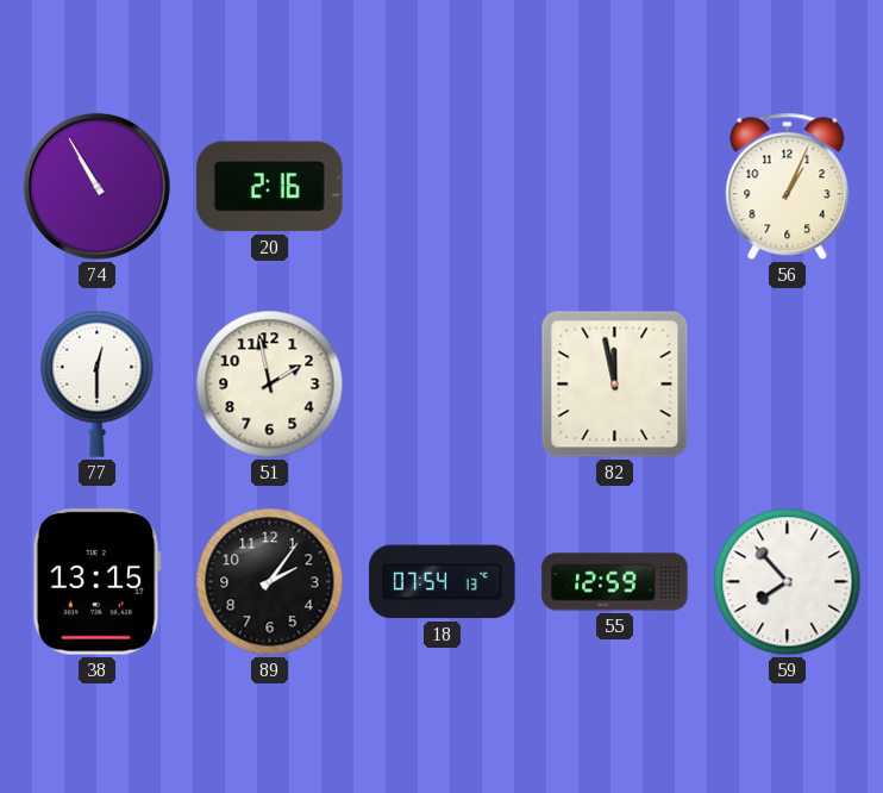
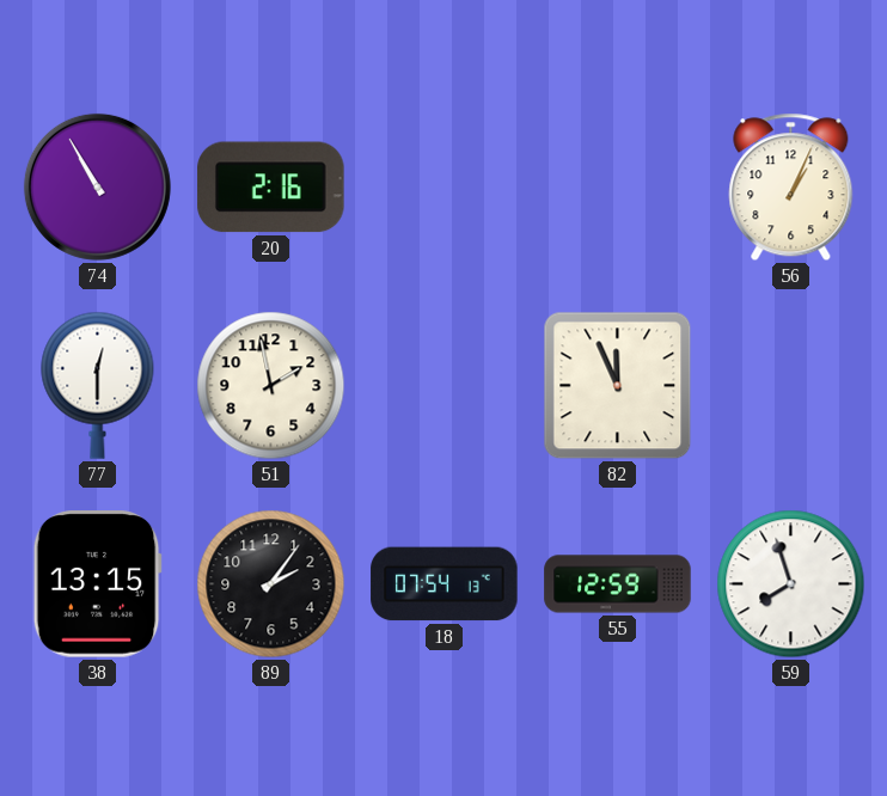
82: 11:58 -> 11:56 (618, 386)
59: 7:53 -> 7:57 (791, 584)
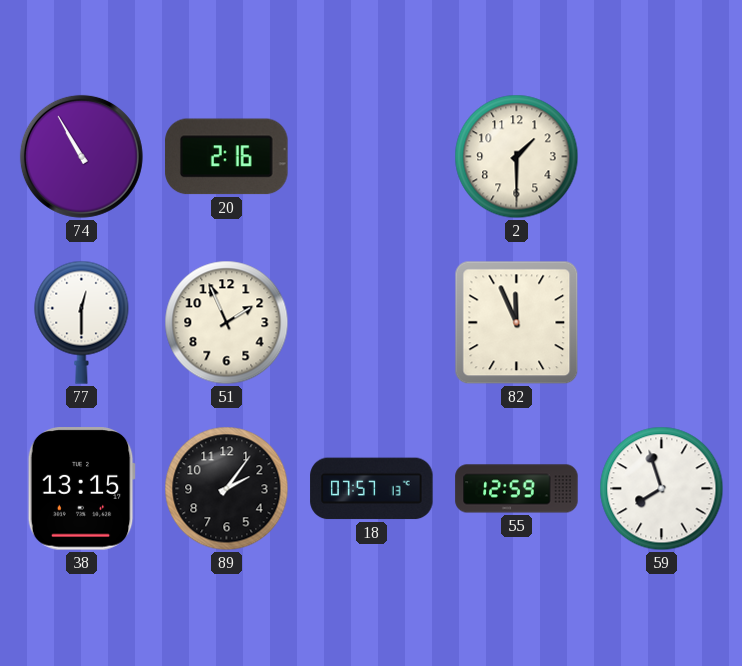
2: none -> 1:30 (517, 157)
56: 1:04 -> none (791, 188)
51: 1:58 -> 1:56 (227, 323)
18: 07:54 -> 07:57 (372, 489)
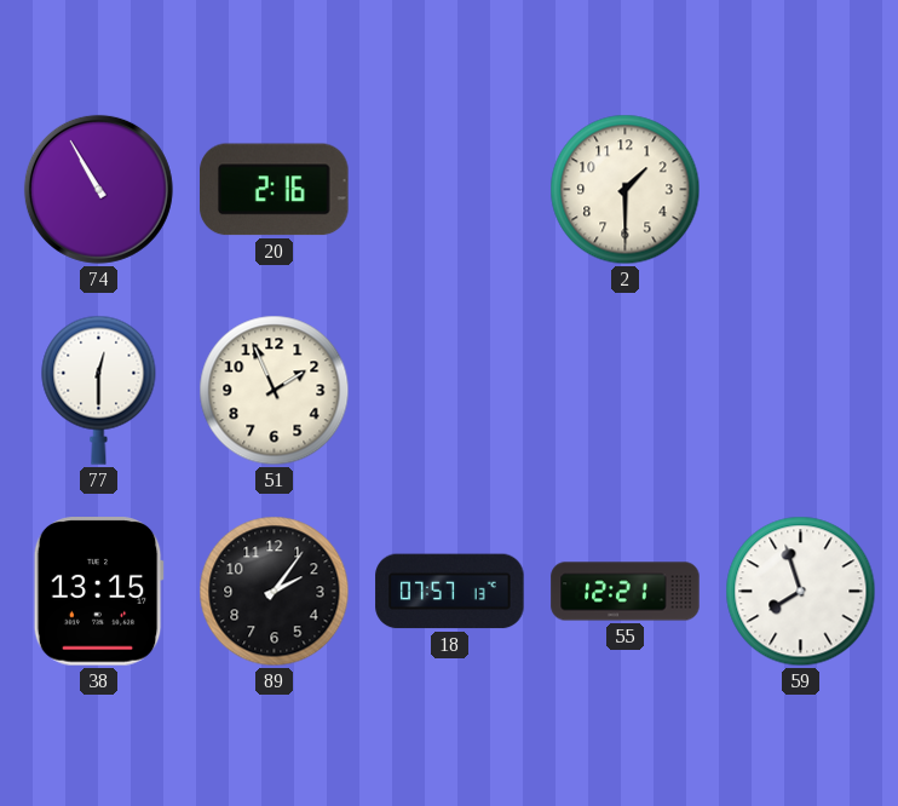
82: 11:56 -> none (517, 323)
55: 12:59 -> 12:21 (626, 592)
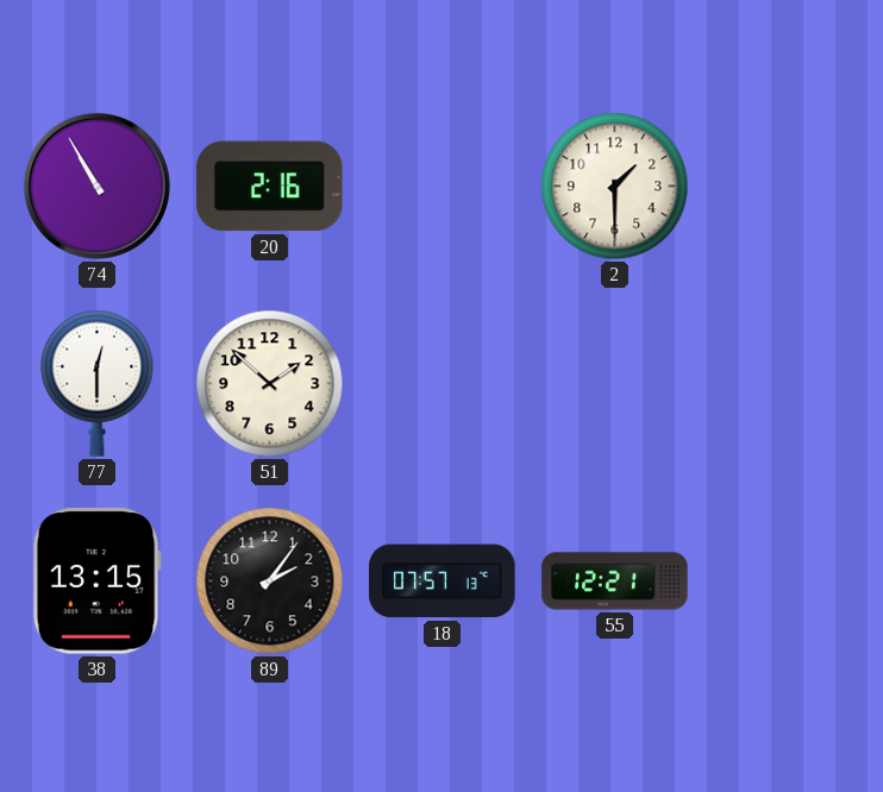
51: 1:56 -> 1:52 (270, 384)
59: 7:57 -> none (801, 592)
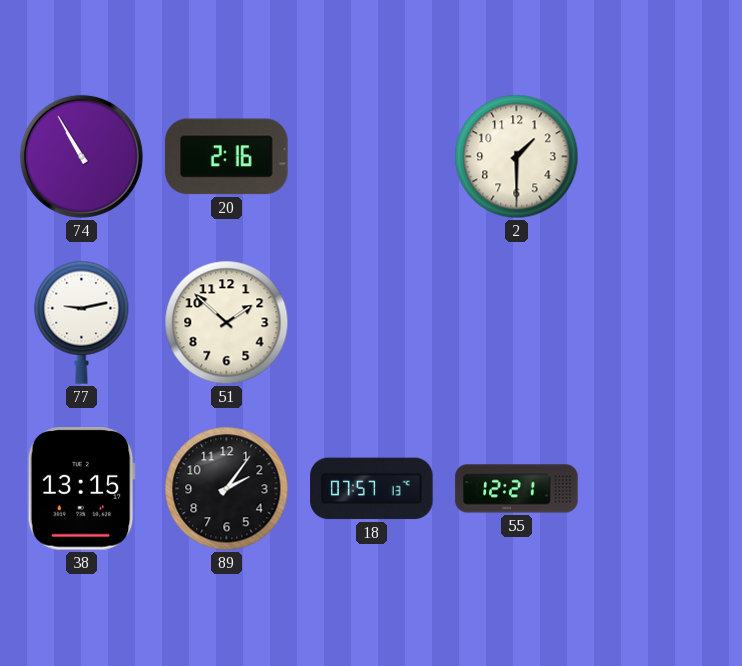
77: 12:30 -> 9:13 (82, 322)
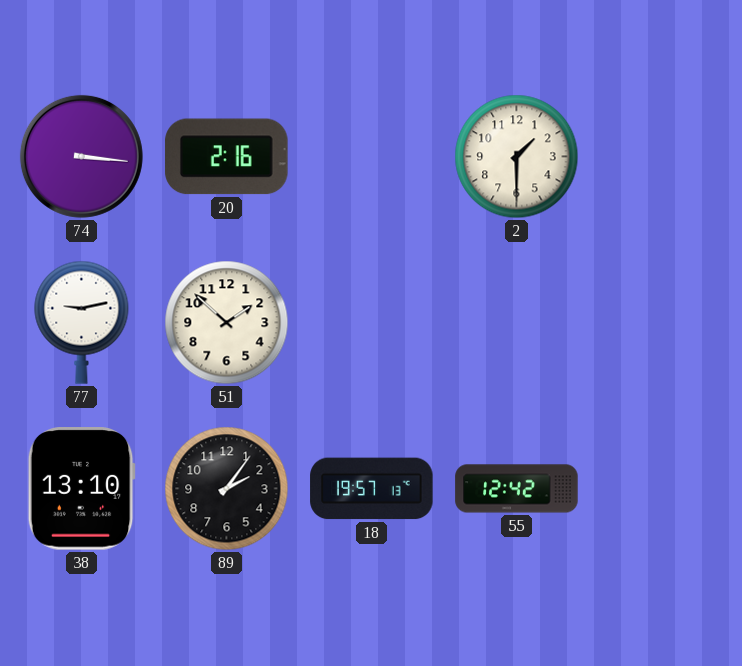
74: 10:55 -> 3:16 (81, 156)
38: 13:15 -> 13:10 (81, 489)
18: 07:57 -> 19:57 (372, 489)
55: 12:21 -> 12:42 (517, 489)
